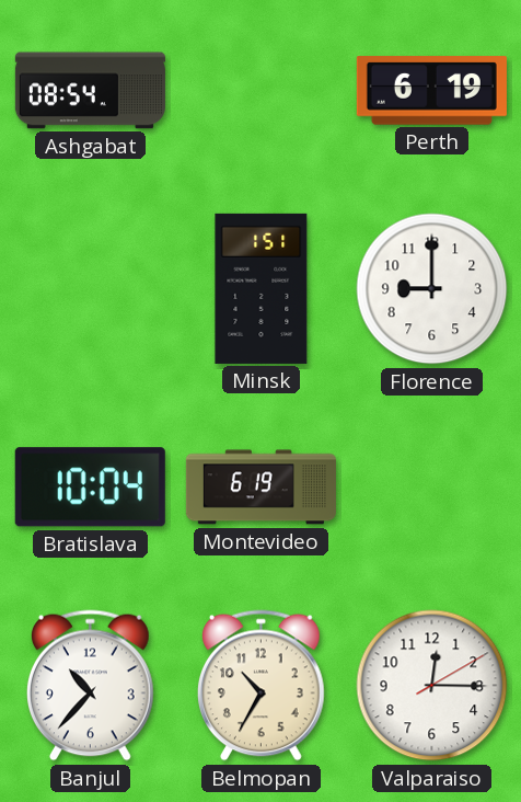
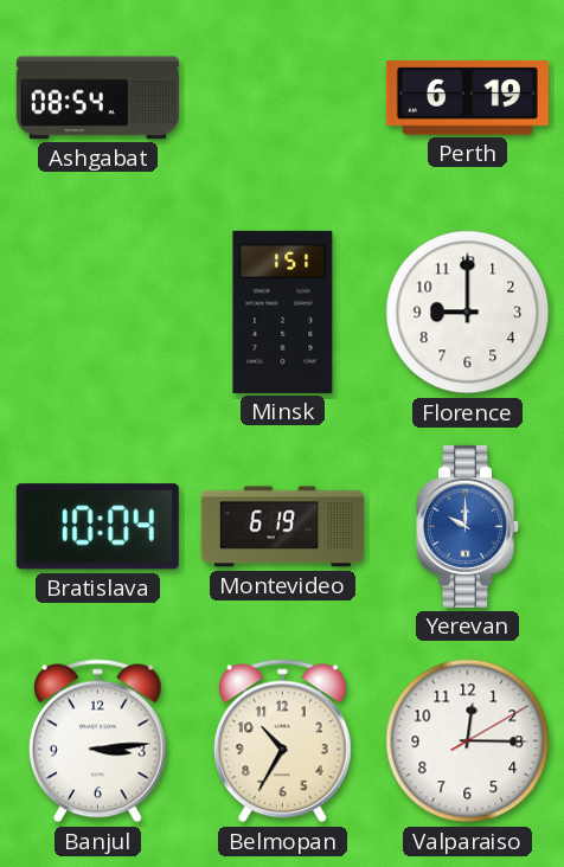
Yerevan: none -> 10:00 (467, 526)
Banjul: 10:37 -> 3:14 (97, 741)
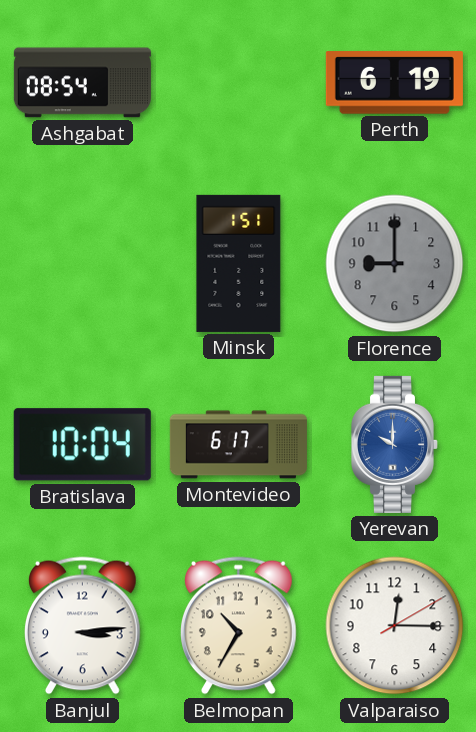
Florence dial: white -> grey (395, 264)
Montevideo: 6:19 -> 6:17 (238, 445)
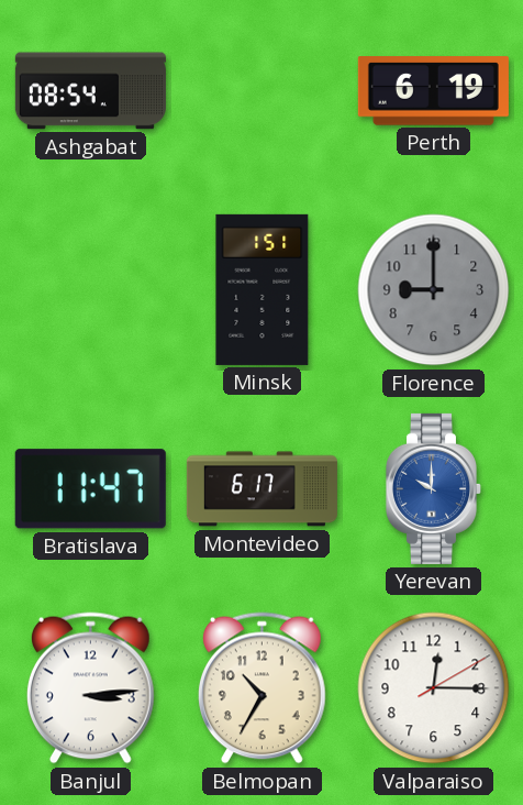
Bratislava: 10:04 -> 11:47 (90, 489)
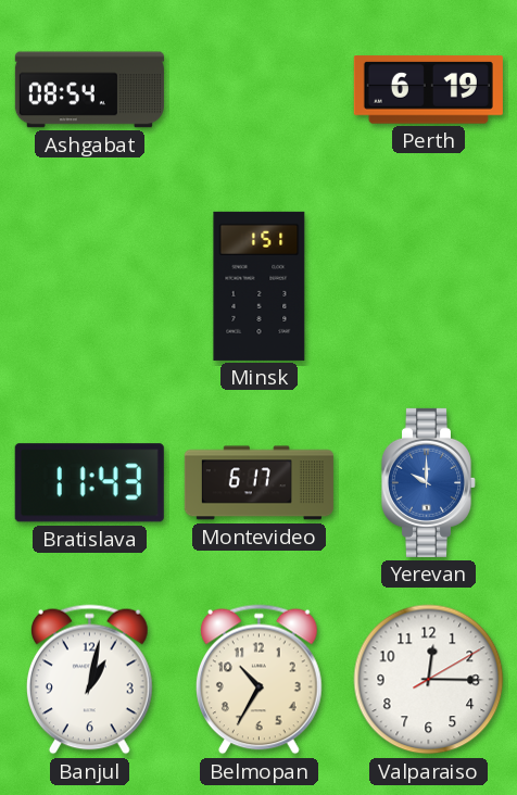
Florence: 9:00 -> none (434, 290)
Bratislava: 11:47 -> 11:43 (89, 483)
Banjul: 3:14 -> 1:02 (89, 680)
